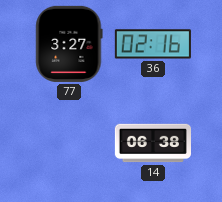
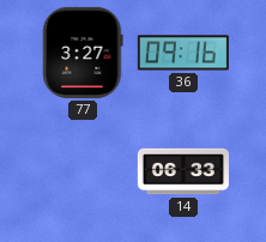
36: 02:16 -> 09:16 (183, 53)
14: 06:38 -> 06:33 (182, 171)
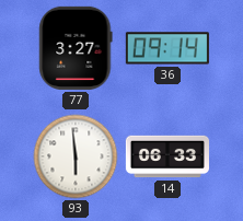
36: 09:16 -> 09:14 (167, 48)
93: none -> 5:59 (76, 156)
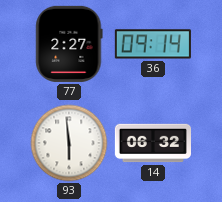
77: 3:27 -> 2:27 (69, 44)
14: 06:33 -> 06:32 (152, 143)
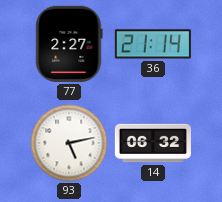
36: 09:14 -> 21:14 (153, 44)
93: 5:59 -> 5:13 (69, 143)
